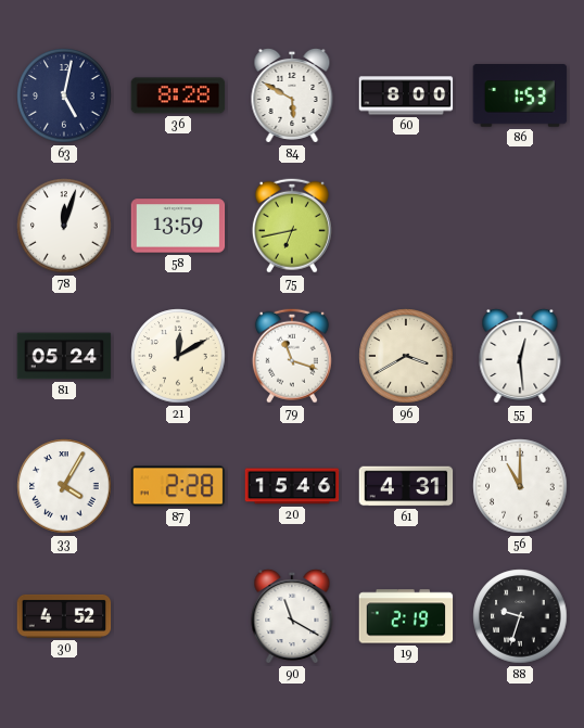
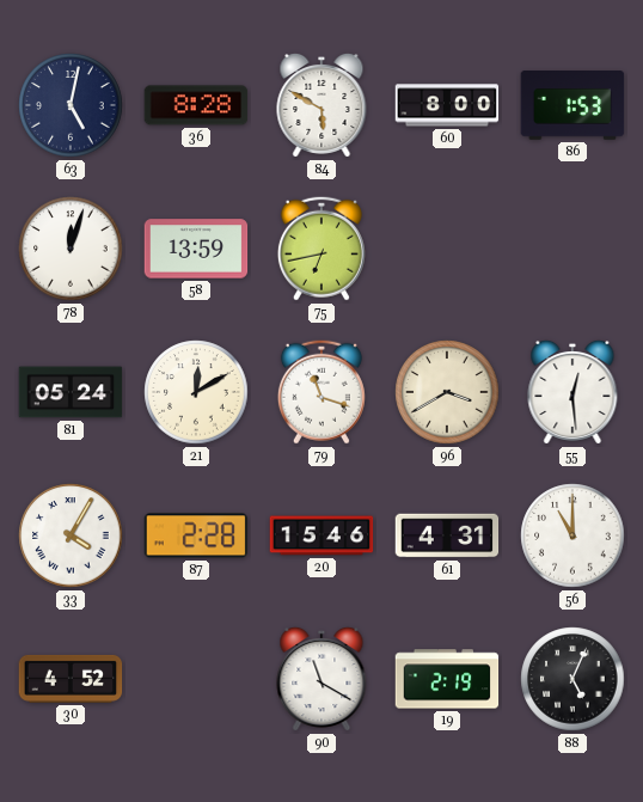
88: 9:33 -> 5:04 (572, 679)
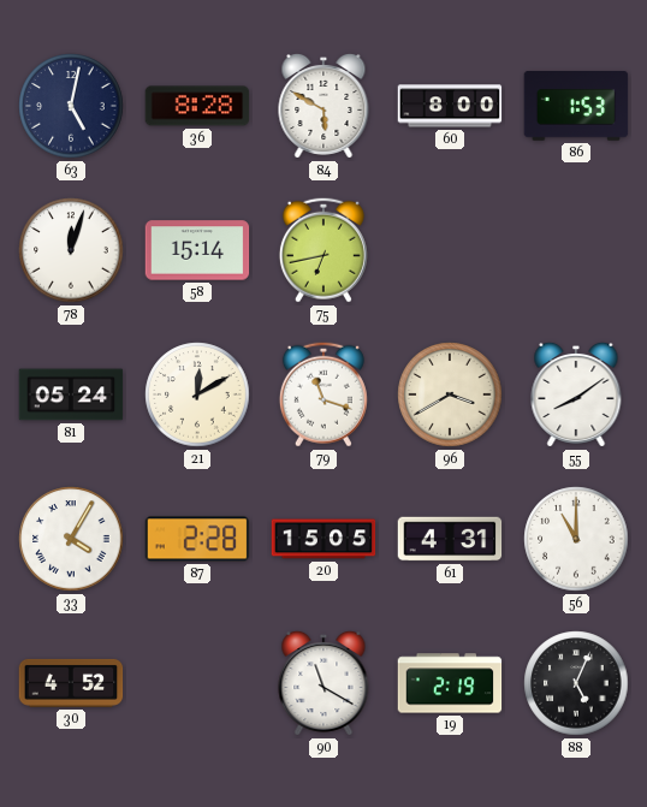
58: 13:59 -> 15:14 (197, 250)
55: 12:29 -> 8:09 (576, 394)
20: 15:46 -> 15:05 (323, 539)
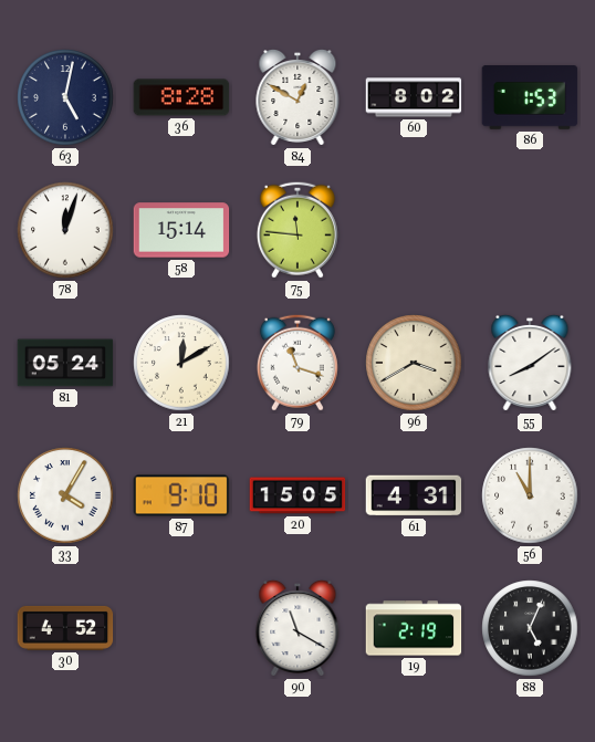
84: 5:50 -> 12:50 (297, 97)
60: 8:00 -> 8:02 (414, 97)
75: 6:43 -> 11:46 (297, 230)
87: 2:28 -> 9:10 (181, 495)
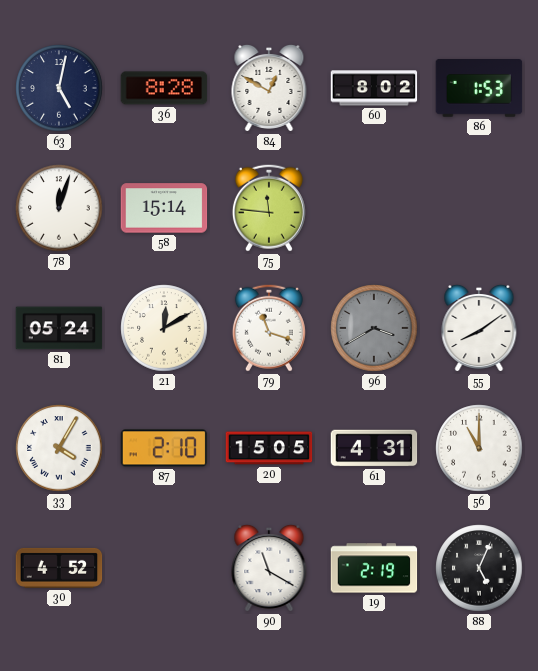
96 dial: cream -> grey (374, 328)
87: 9:10 -> 2:10 (164, 448)
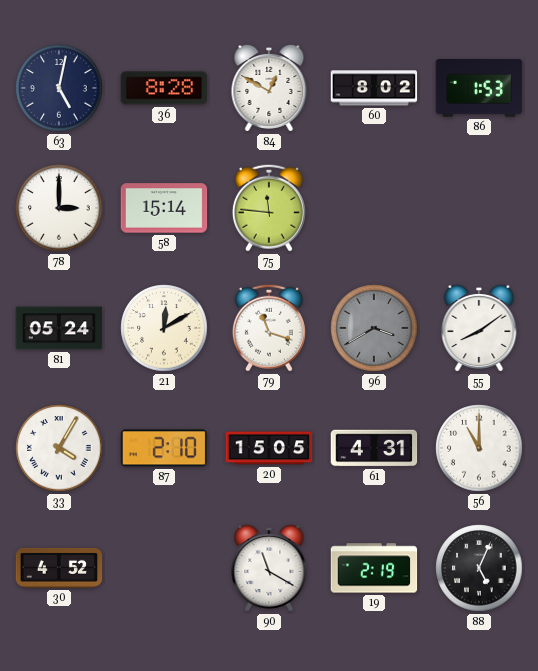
78: 12:03 -> 3:00 (59, 208)
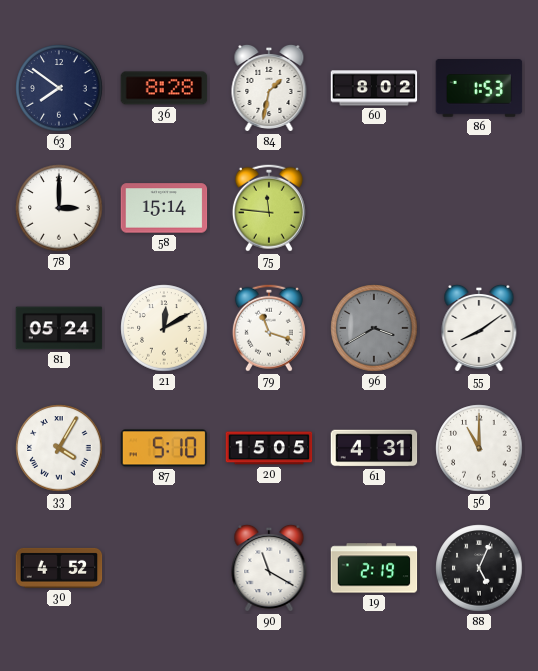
63: 5:02 -> 7:51 (59, 88)
84: 12:50 -> 1:32 (269, 88)
87: 2:10 -> 5:10 (164, 448)
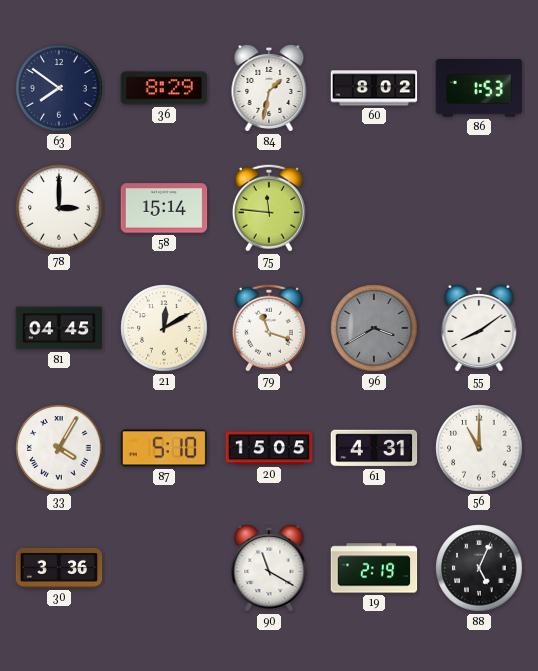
36: 8:28 -> 8:29 (164, 88)
81: 05:24 -> 04:45 (59, 328)
30: 4:52 -> 3:36 (59, 568)
